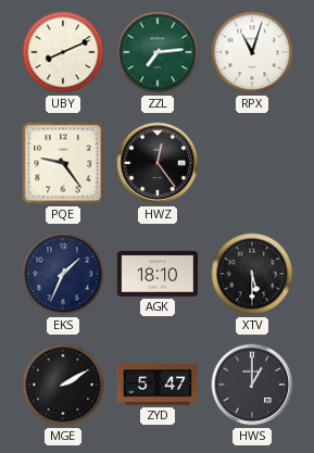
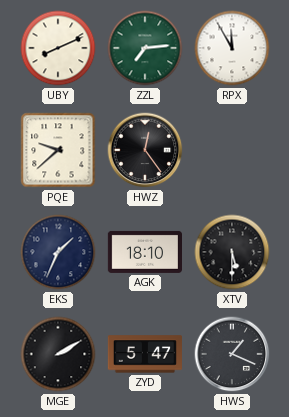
RPX: 11:03 -> 11:55 (232, 48)
PQE: 9:24 -> 9:38 (58, 150)
HWS: 1:00 -> 1:19 (232, 354)
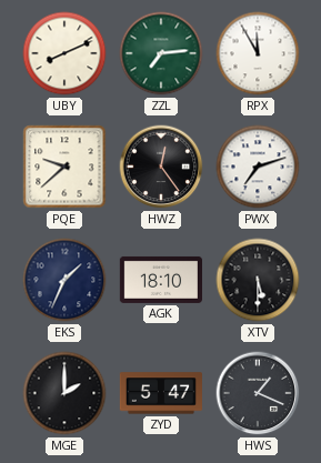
PWX: none -> 7:12 (258, 167)
MGE: 2:10 -> 2:00 (64, 393)
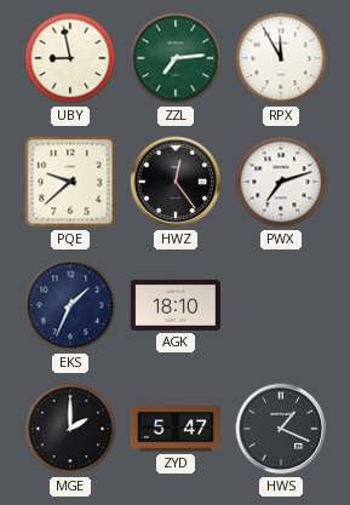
UBY: 8:11 -> 8:58 (70, 58)
XTV: 5:30 -> none (258, 280)
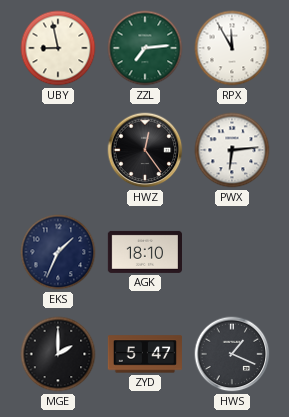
PQE: 9:38 -> none (70, 182)
PWX: 7:12 -> 6:14 (232, 150)
